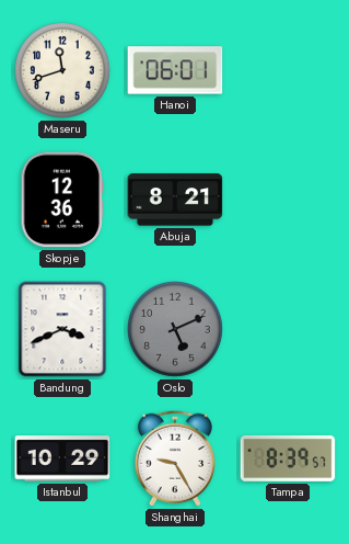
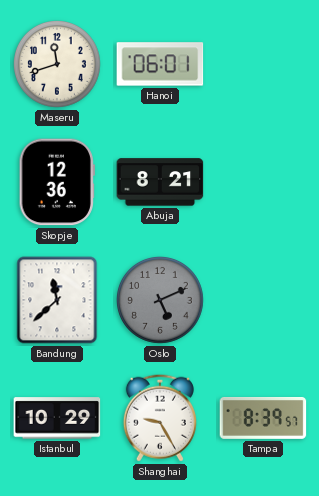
Bandung: 3:41 -> 11:38 (57, 300)
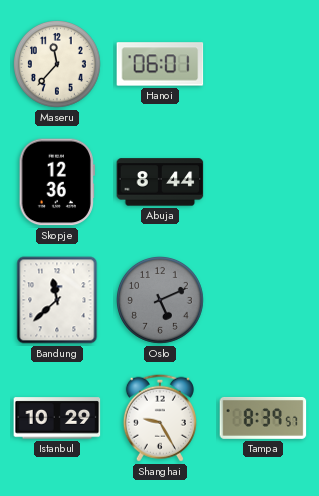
Maseru: 11:42 -> 11:37 (58, 65)
Abuja: 8:21 -> 8:44 (160, 182)
